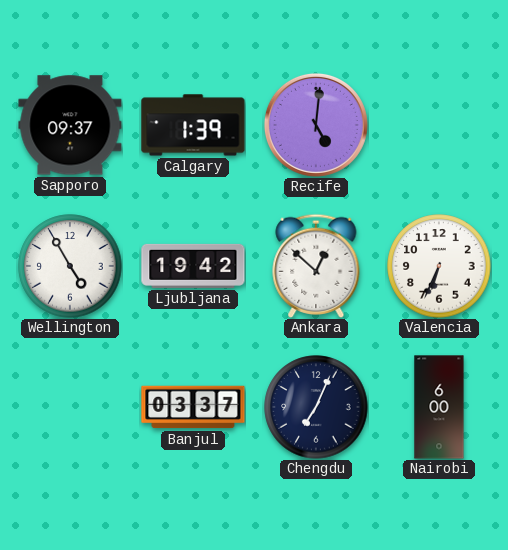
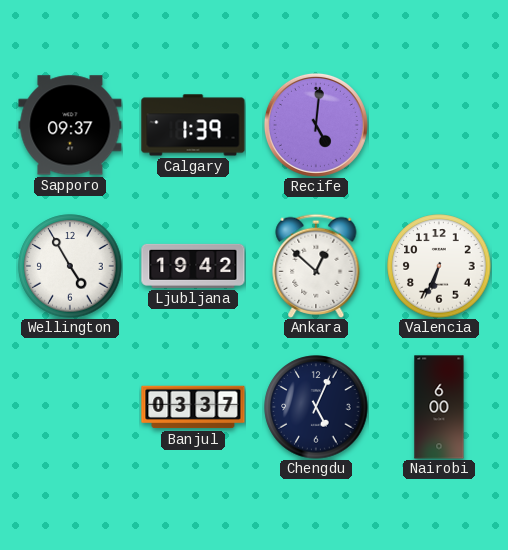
Chengdu: 7:04 -> 5:04 (316, 407)
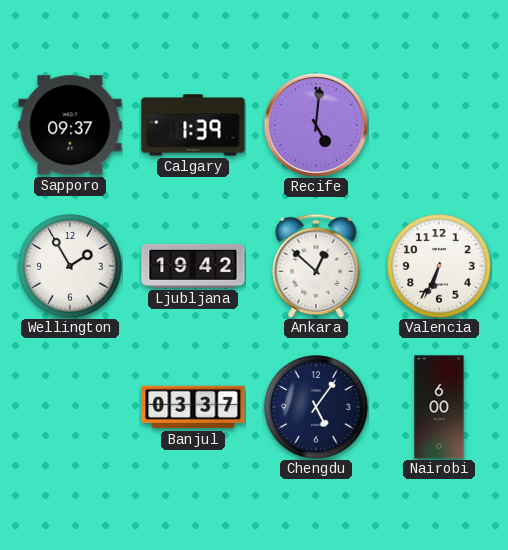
Wellington: 4:55 -> 1:55 (70, 266)
Chengdu: 5:04 -> 5:06 (316, 407)
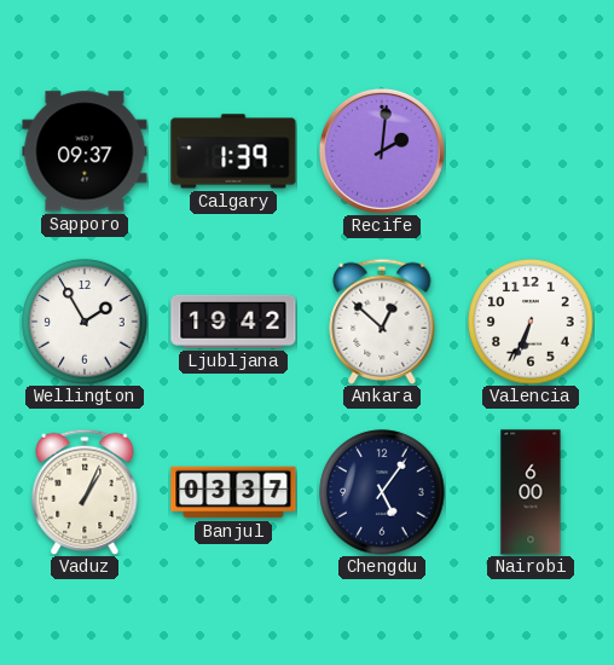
Recife: 5:01 -> 2:01 (382, 151)
Vaduz: none -> 1:04 (85, 492)
